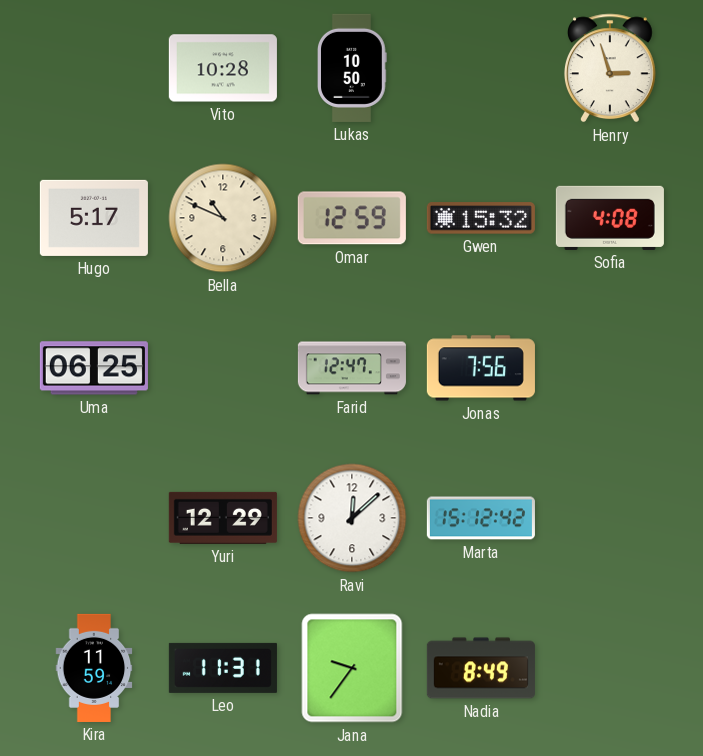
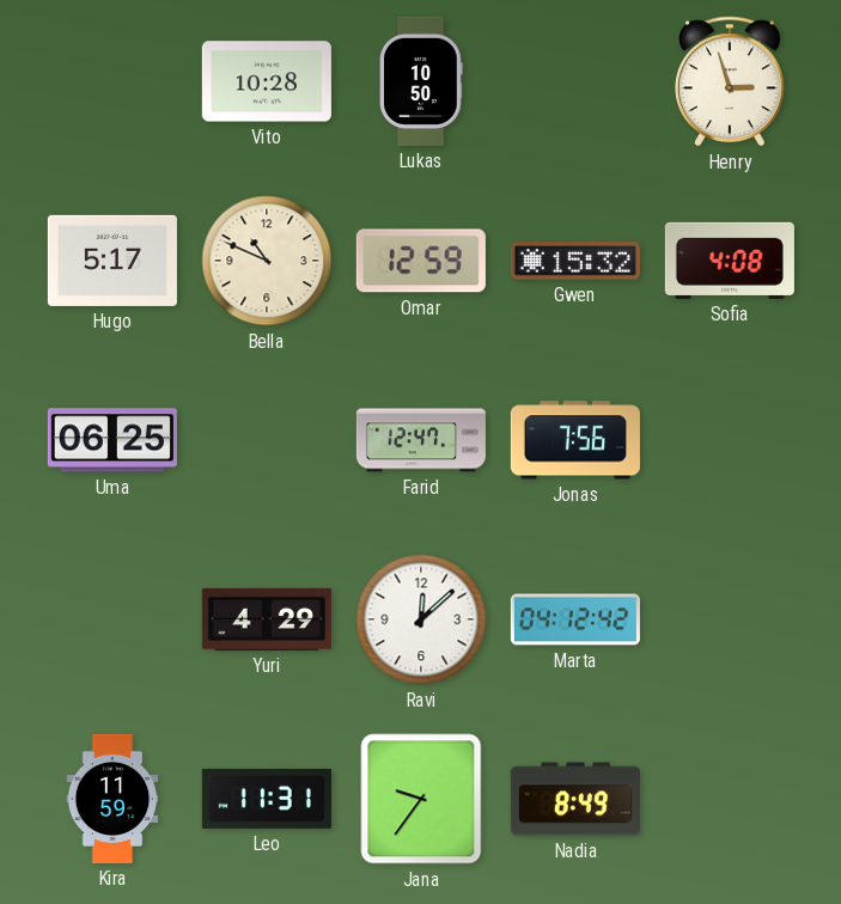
Yuri: 12:29 -> 4:29 (267, 619)
Marta: 15:12 -> 04:12 (575, 619)
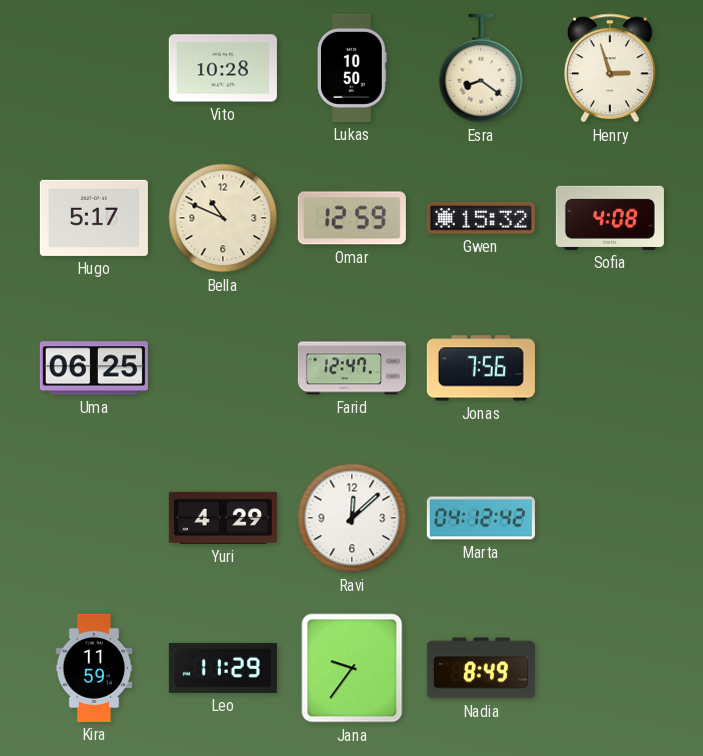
Esra: none -> 8:21 (481, 68)
Leo: 11:31 -> 11:29 (223, 668)
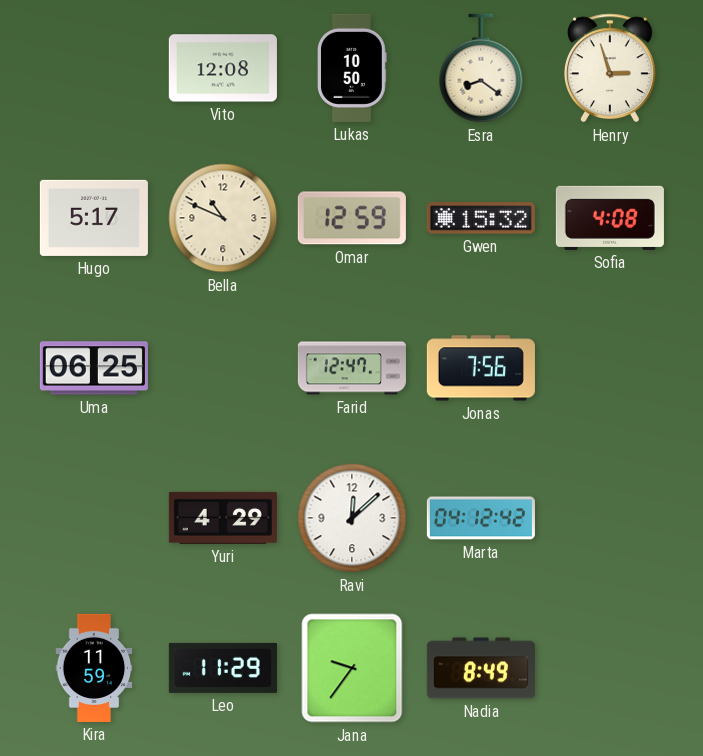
Vito: 10:28 -> 12:08 (223, 68)
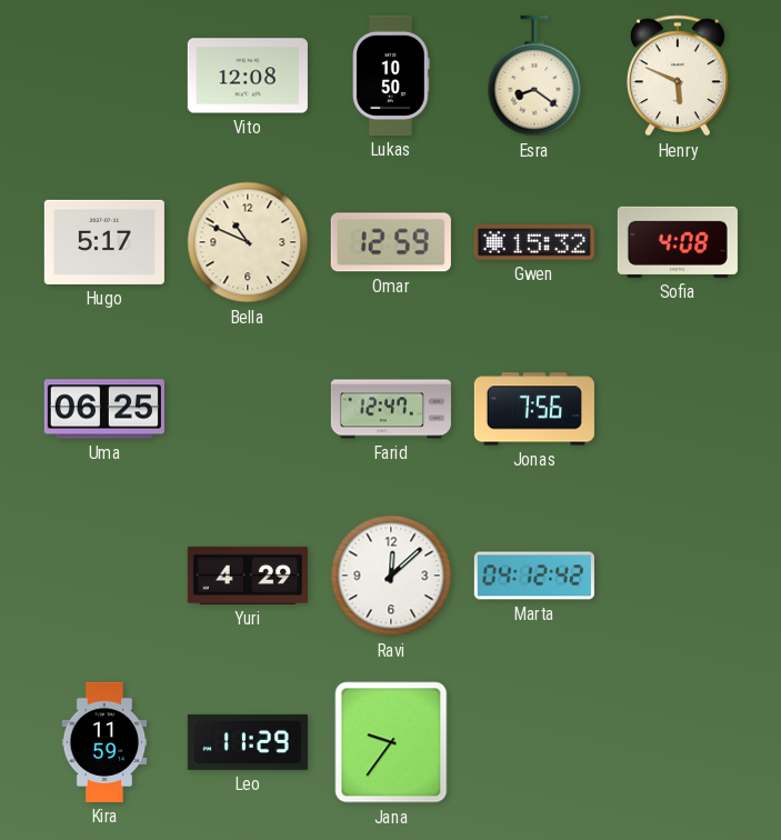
Henry: 2:57 -> 5:49 (678, 76)
Nadia: 8:49 -> none (481, 668)
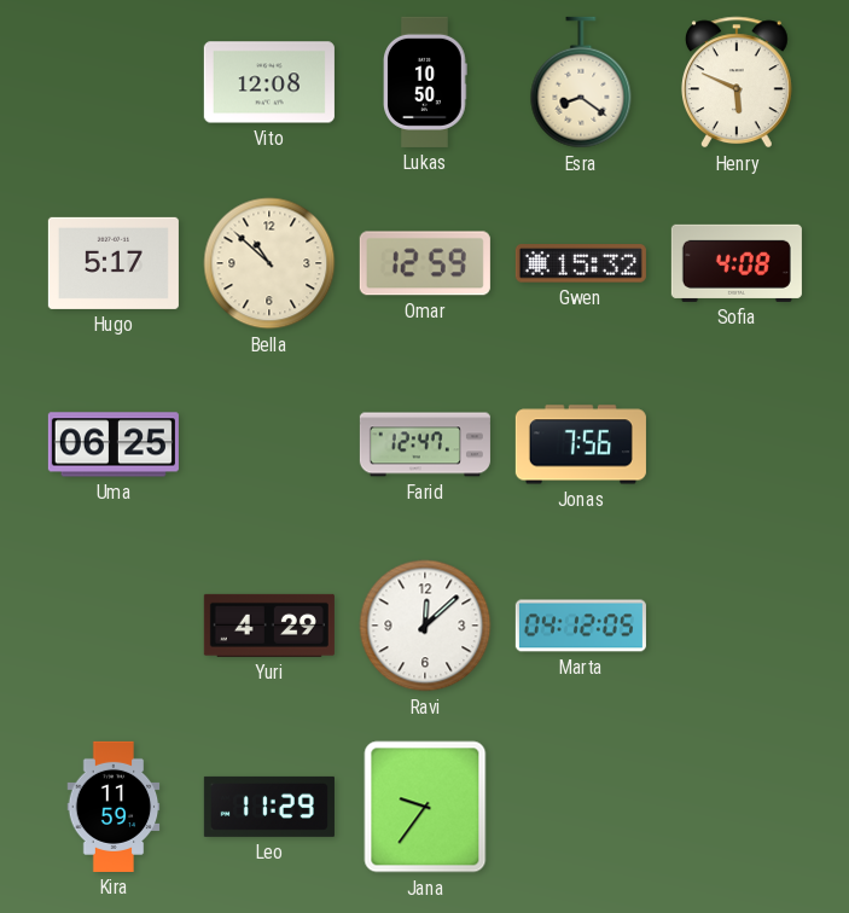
Bella: 10:49 -> 10:52 (269, 263)
Marta: 04:12:42 -> 04:12:05 (581, 626)
